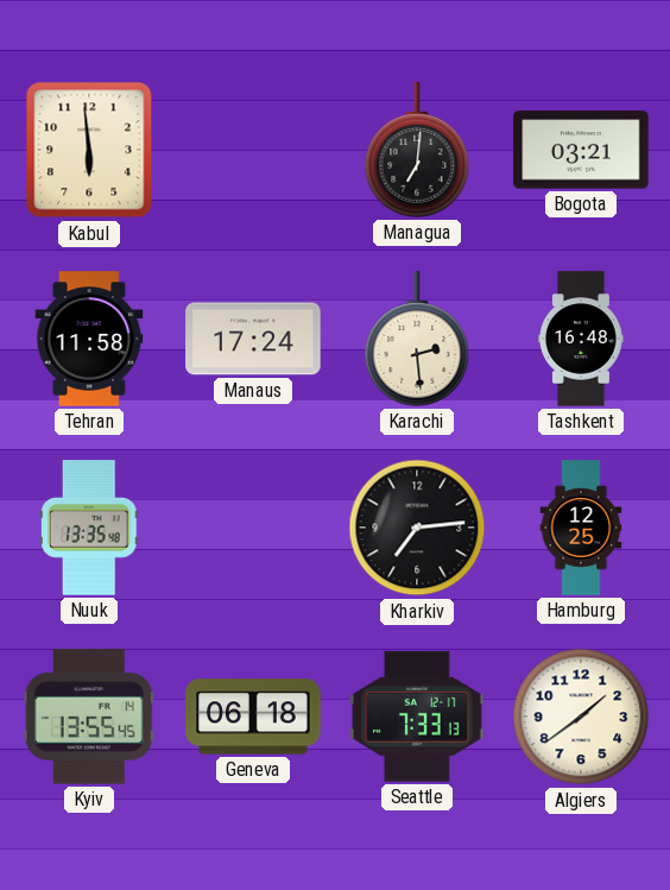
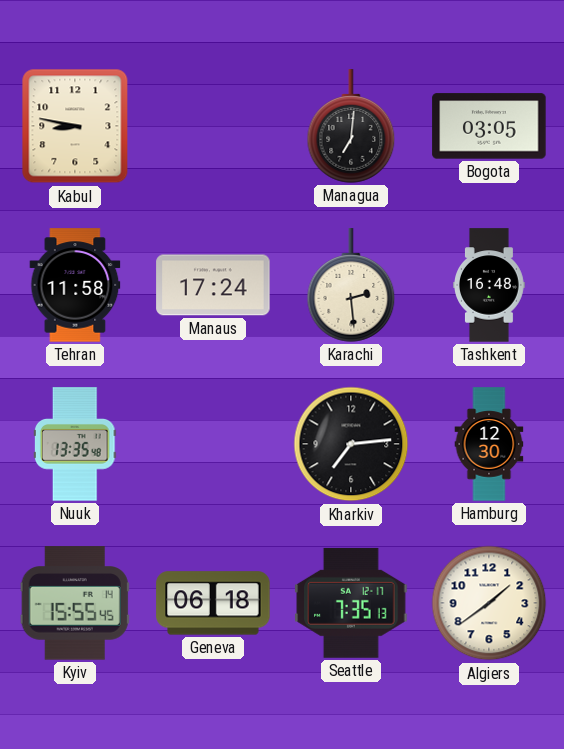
Kabul: 5:59 -> 8:47 (75, 126)
Bogota: 03:21 -> 03:05 (489, 126)
Hamburg: 12:25 -> 12:30 (489, 444)
Kyiv: 13:55 -> 15:55 (75, 603)
Seattle: 7:33 -> 7:35 (351, 603)
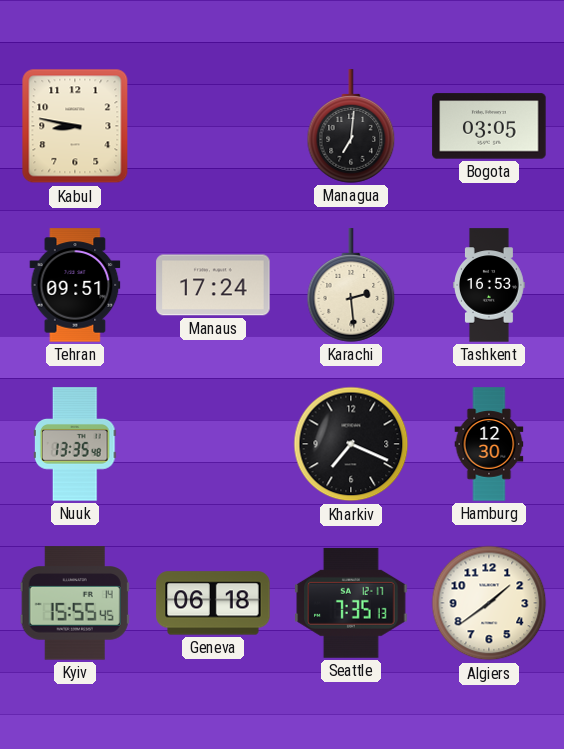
Tehran: 11:58 -> 09:51 (75, 285)
Tashkent: 16:48 -> 16:53 (490, 285)
Kharkiv: 7:14 -> 7:19 (351, 444)
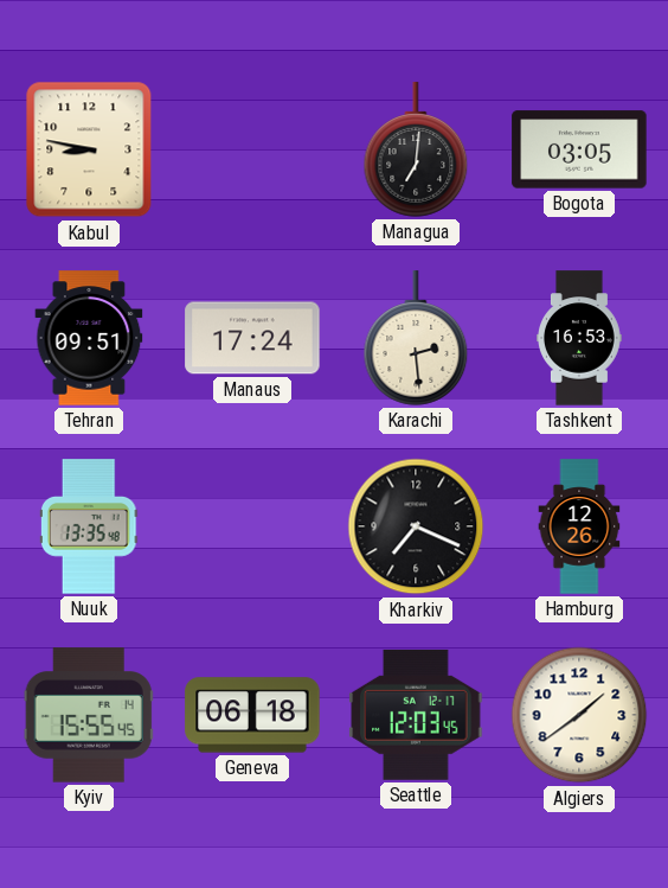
Hamburg: 12:30 -> 12:26 (579, 526)
Seattle: 7:35 -> 12:03 (416, 715)
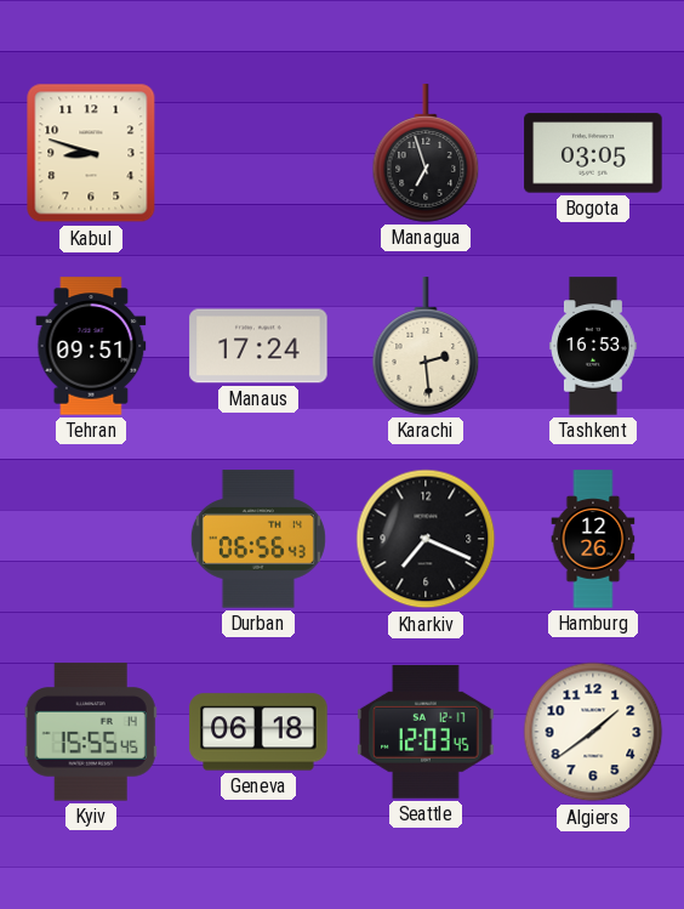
Kabul: 8:47 -> 8:48 (91, 153)
Managua: 7:01 -> 6:57 (426, 153)
Nuuk: 13:35 -> none (89, 526)
Durban: none -> 06:56 (258, 539)
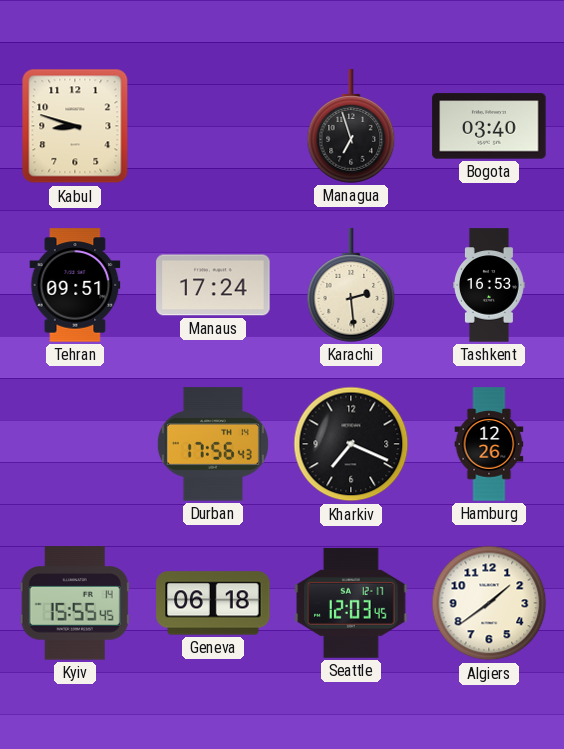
Bogota: 03:05 -> 03:40 (489, 126)
Durban: 06:56 -> 17:56 (213, 444)
